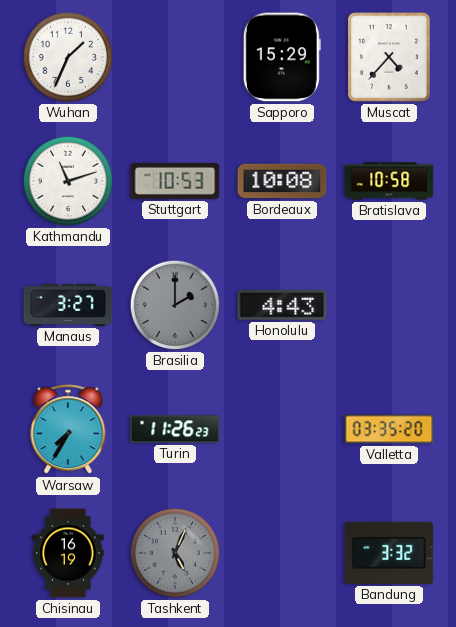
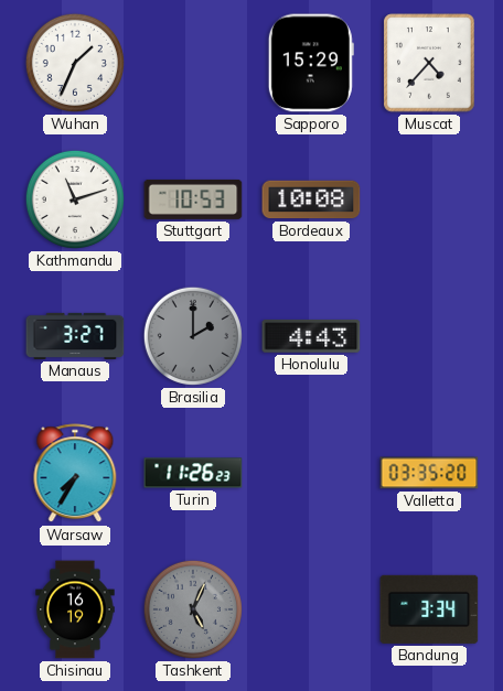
Bratislava: 10:58 -> none (389, 181)
Bandung: 3:32 -> 3:34 (429, 609)
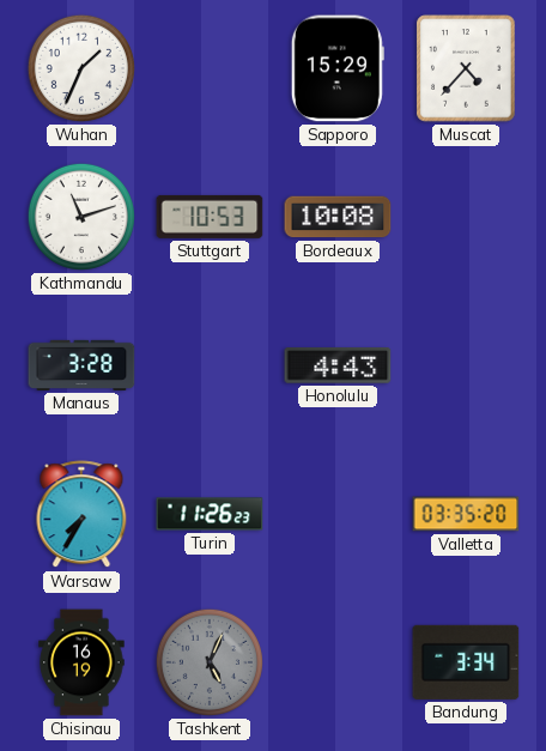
Manaus: 3:27 -> 3:28 (81, 365)
Brasilia: 2:00 -> none (193, 336)
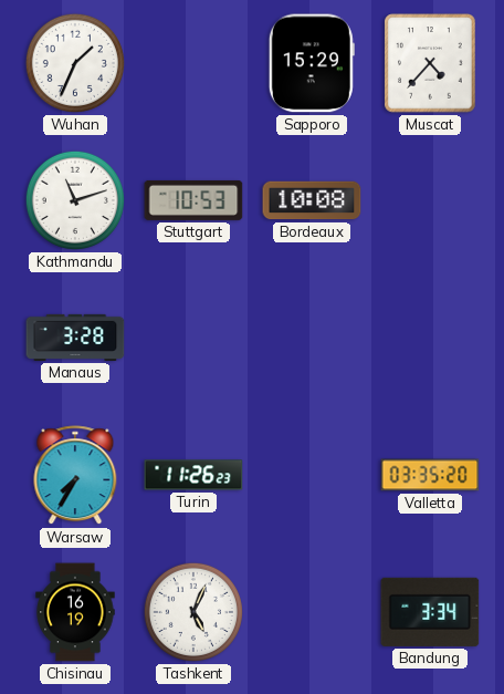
Honolulu: 4:43 -> none (338, 365)
Tashkent dial: grey -> white (193, 612)
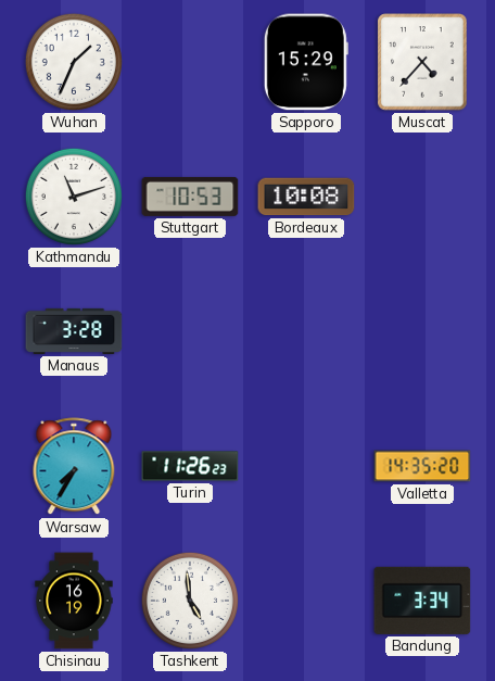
Valletta: 03:35 -> 14:35 (422, 466)
Tashkent: 5:04 -> 4:59 (190, 601)
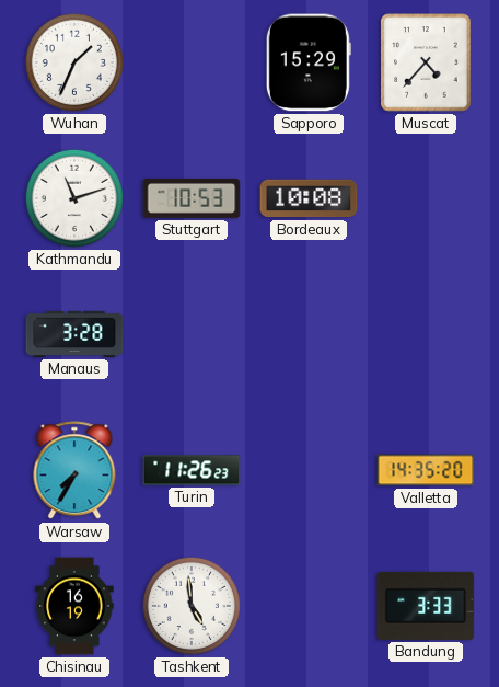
Bandung: 3:34 -> 3:33 (426, 606)
